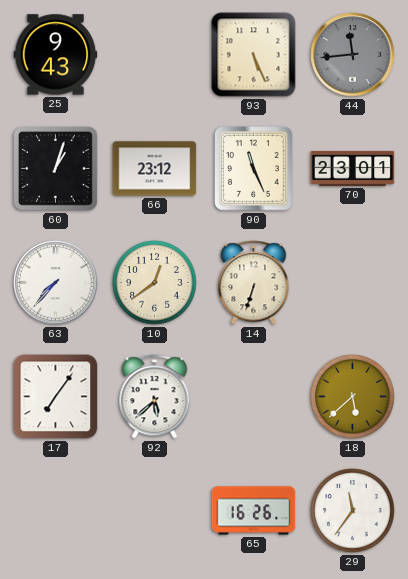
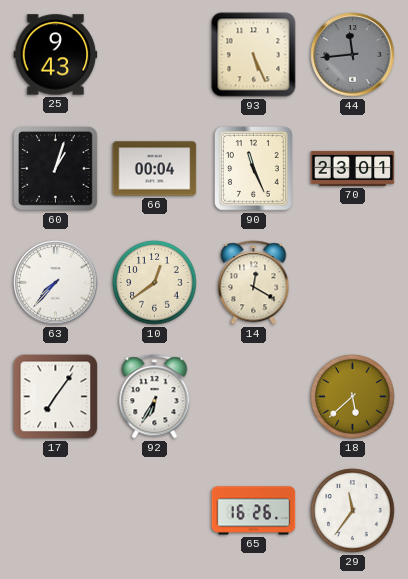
66: 23:12 -> 00:04 (155, 169)
14: 6:33 -> 12:20 (254, 283)
92: 5:38 -> 6:35 (155, 397)
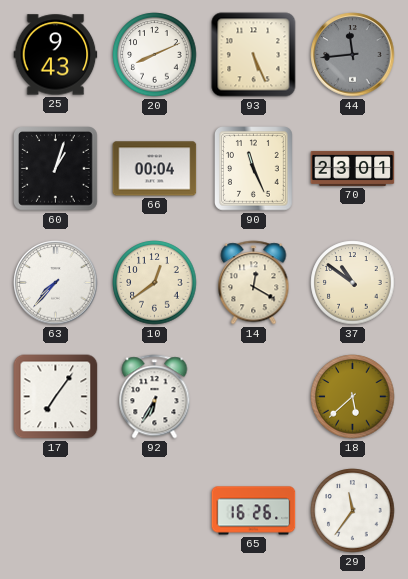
20: none -> 8:11 (155, 55)
37: none -> 10:51 (353, 283)
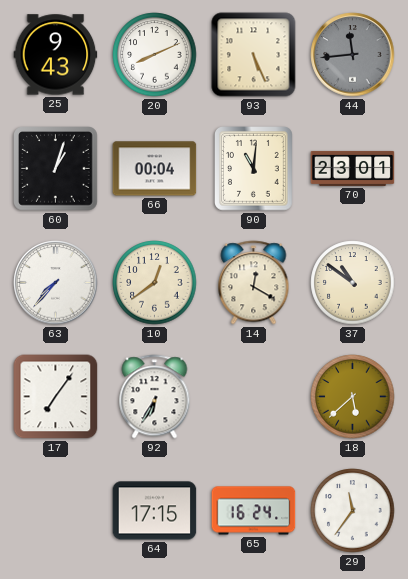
90: 11:26 -> 11:01 (254, 169)
64: none -> 17:15 (155, 511)
65: 16:26 -> 16:24 (254, 511)
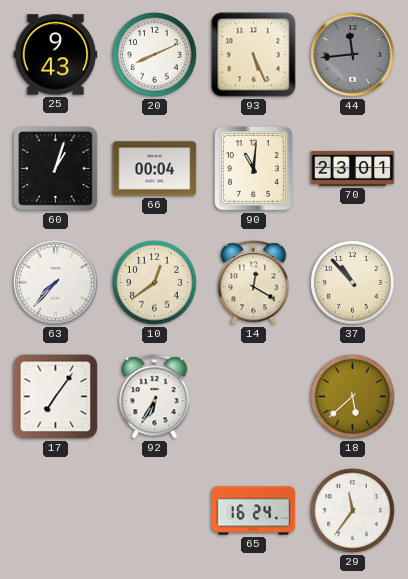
37: 10:51 -> 10:53 (353, 283)
64: 17:15 -> none (155, 511)
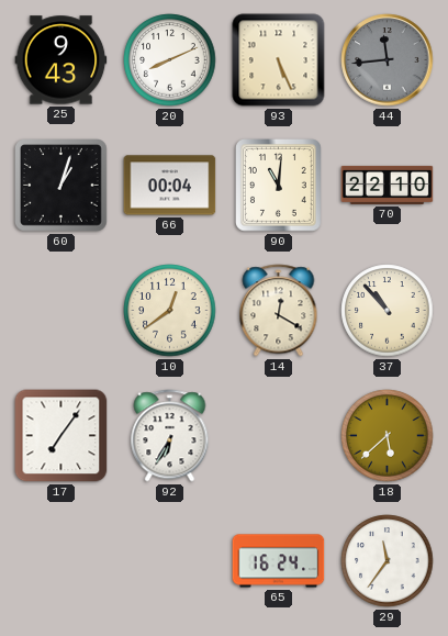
70: 23:01 -> 22:10 (388, 185)
63: 7:37 -> none (56, 283)
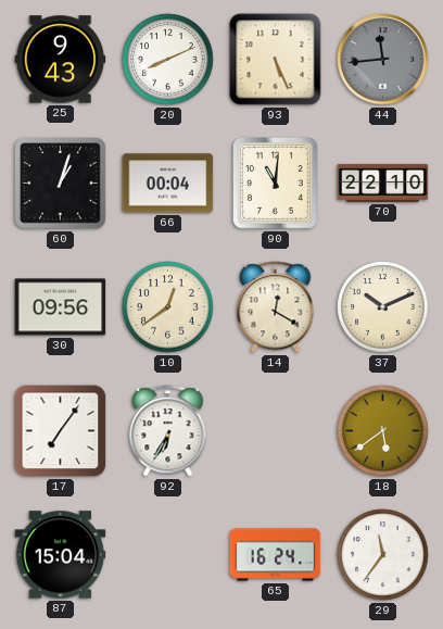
30: none -> 09:56 (61, 307)
37: 10:53 -> 10:11 (383, 307)
18: 5:38 -> 5:39 (383, 431)
87: none -> 15:04 (61, 555)
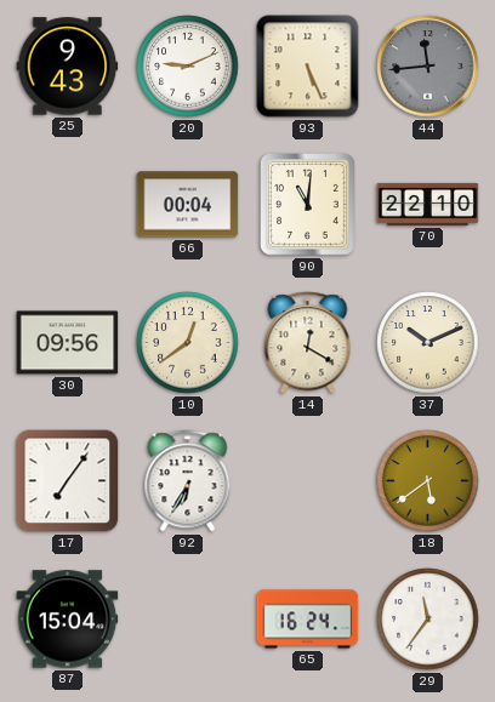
20: 8:11 -> 9:11 (188, 67)
60: 1:03 -> none (61, 184)
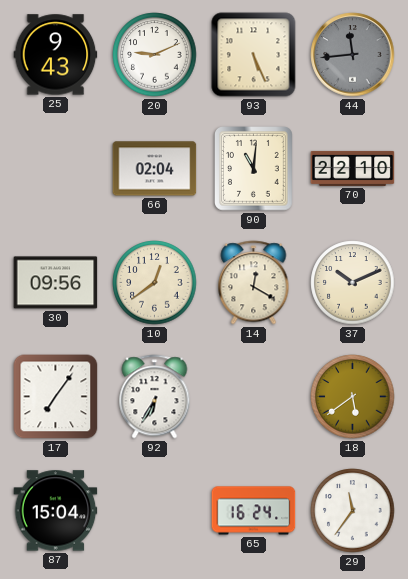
66: 00:04 -> 02:04 (155, 169)
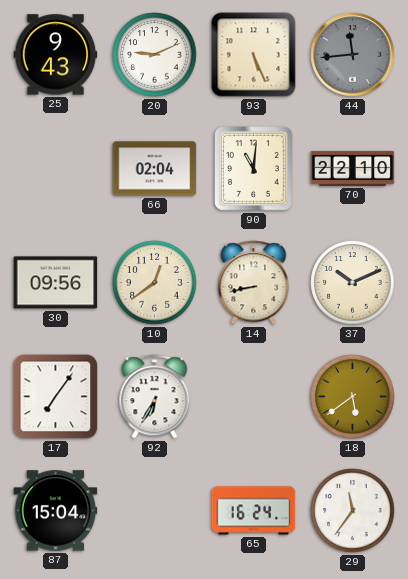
14: 12:20 -> 8:43 (254, 283)
